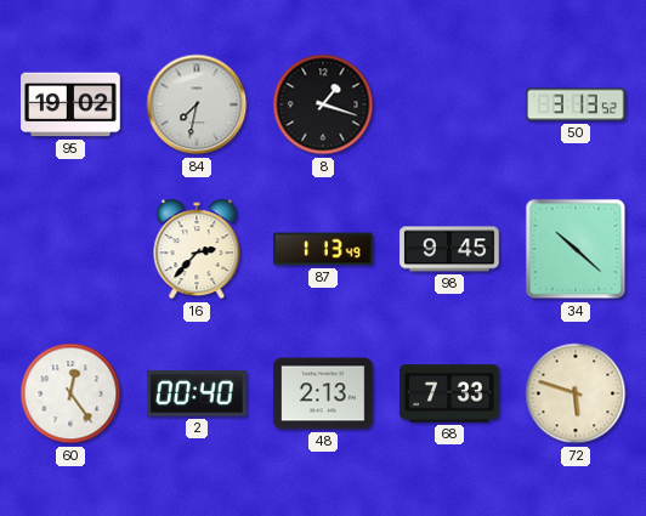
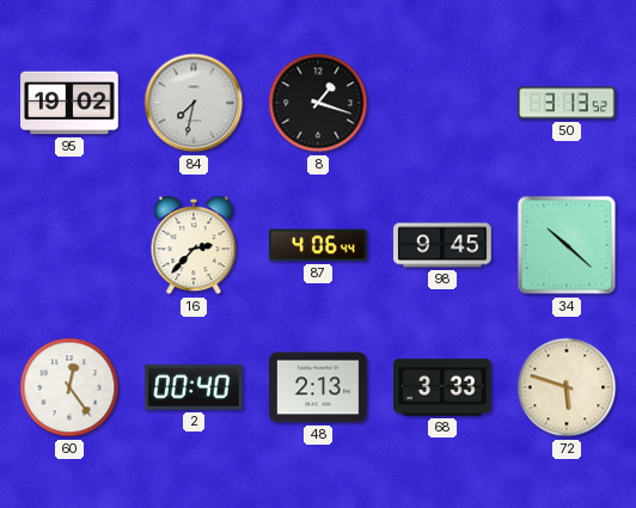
87: 1:13 -> 4:06 (319, 245)
68: 7:33 -> 3:33 (442, 387)
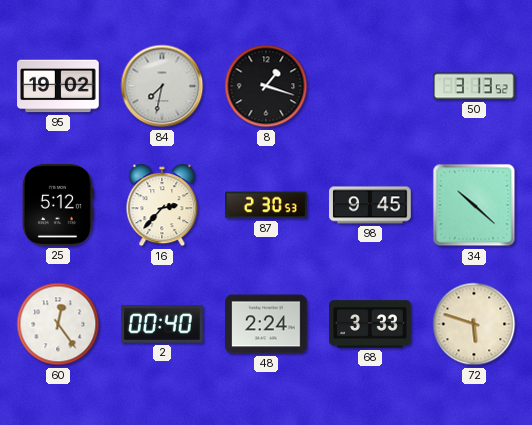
25: none -> 5:12 (58, 205)
87: 4:06 -> 2:30 (267, 205)
48: 2:13 -> 2:24 (266, 324)
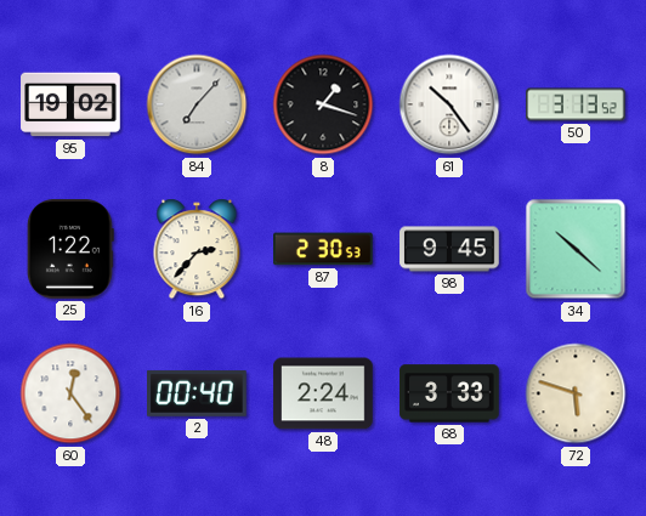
84: 7:32 -> 7:07 (197, 104)
61: none -> 10:24 (449, 104)
25: 5:12 -> 1:22 (70, 249)
